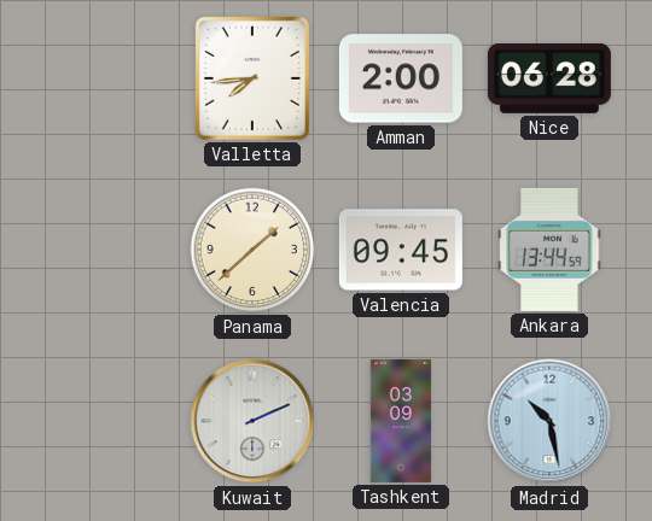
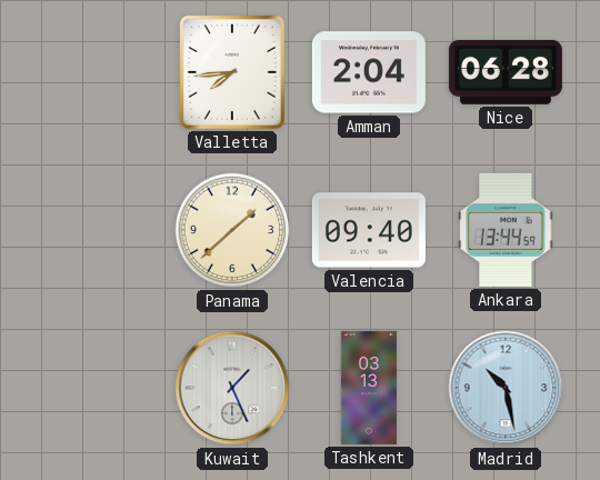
Amman: 2:00 -> 2:04 (369, 72)
Valencia: 09:45 -> 09:40 (369, 230)
Kuwait: 2:11 -> 1:26 (232, 388)
Tashkent: 03:09 -> 03:13 (369, 388)
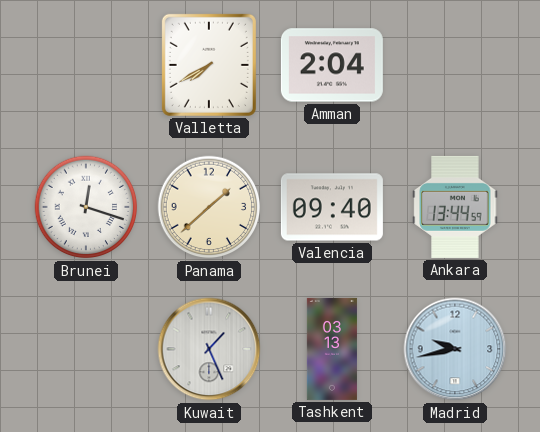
Valletta: 7:44 -> 7:40 (209, 65)
Nice: 06:28 -> none (506, 72)
Brunei: none -> 12:18 (86, 207)
Madrid: 10:28 -> 9:43 (455, 349)
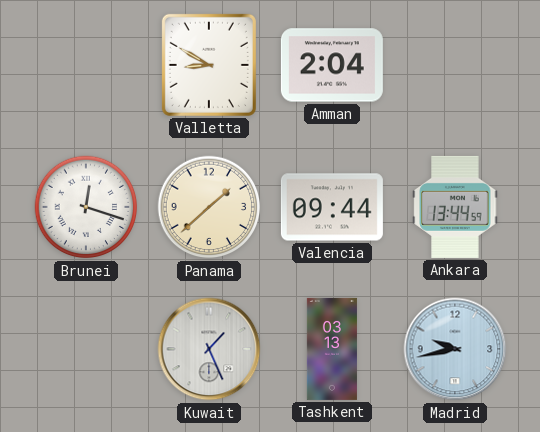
Valletta: 7:40 -> 8:50 (209, 65)
Valencia: 09:40 -> 09:44 (332, 207)
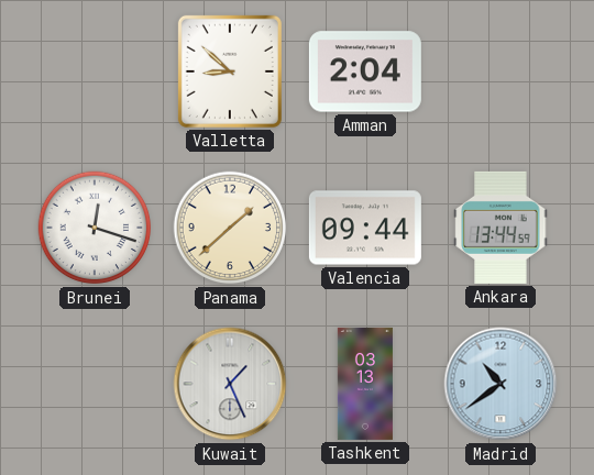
Valletta: 8:50 -> 8:52 (230, 71)
Madrid: 9:43 -> 10:39 (501, 384)
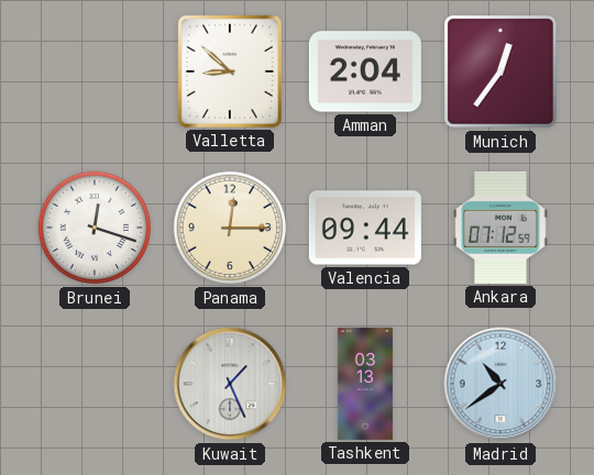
Munich: none -> 12:36 (501, 71)
Panama: 1:38 -> 12:15 (230, 228)
Ankara: 13:44 -> 07:12 (501, 228)
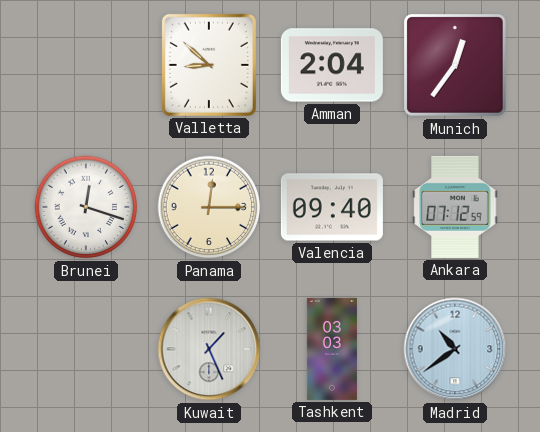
Valencia: 09:44 -> 09:40 (332, 207)
Tashkent: 03:13 -> 03:03 (332, 349)
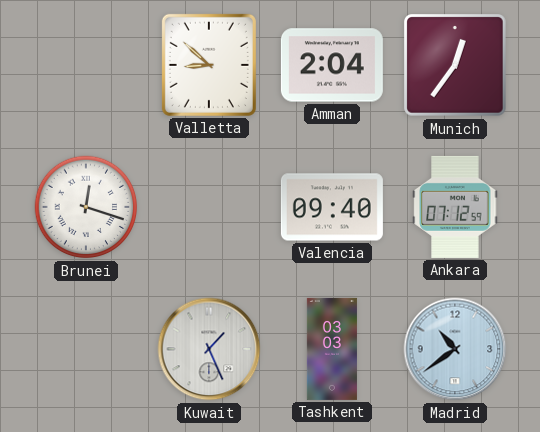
Panama: 12:15 -> none (209, 207)
